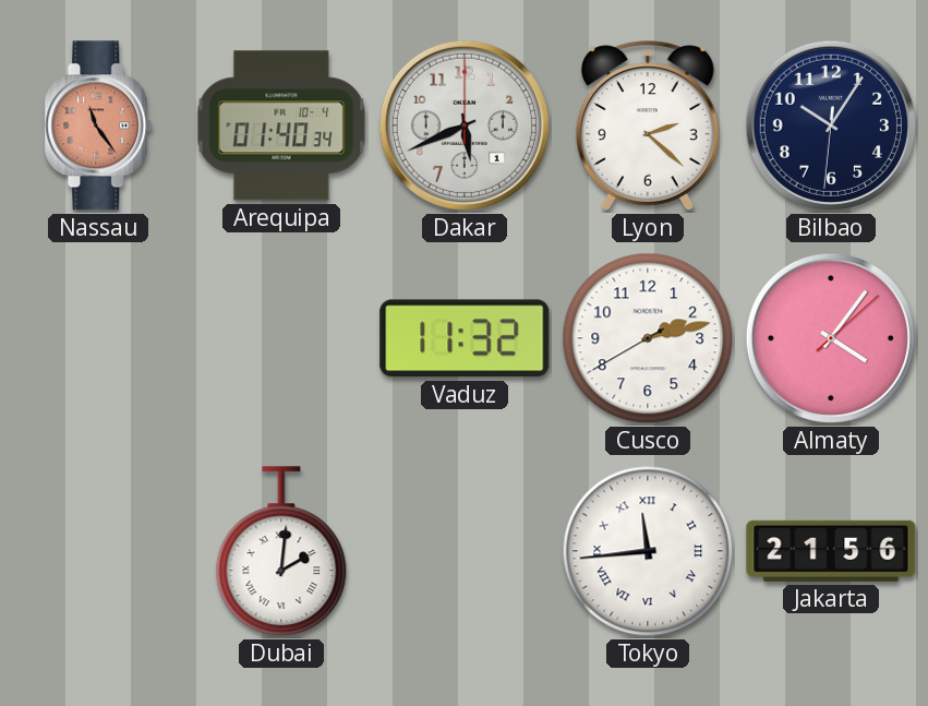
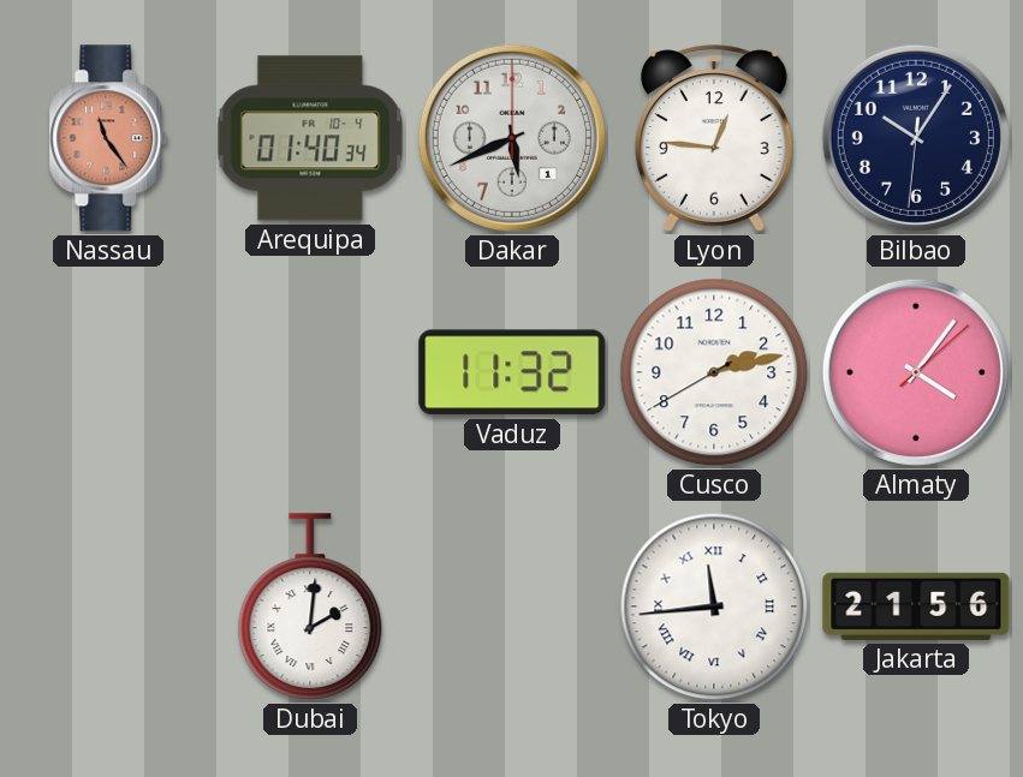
Lyon: 2:22 -> 12:46 (714, 138)
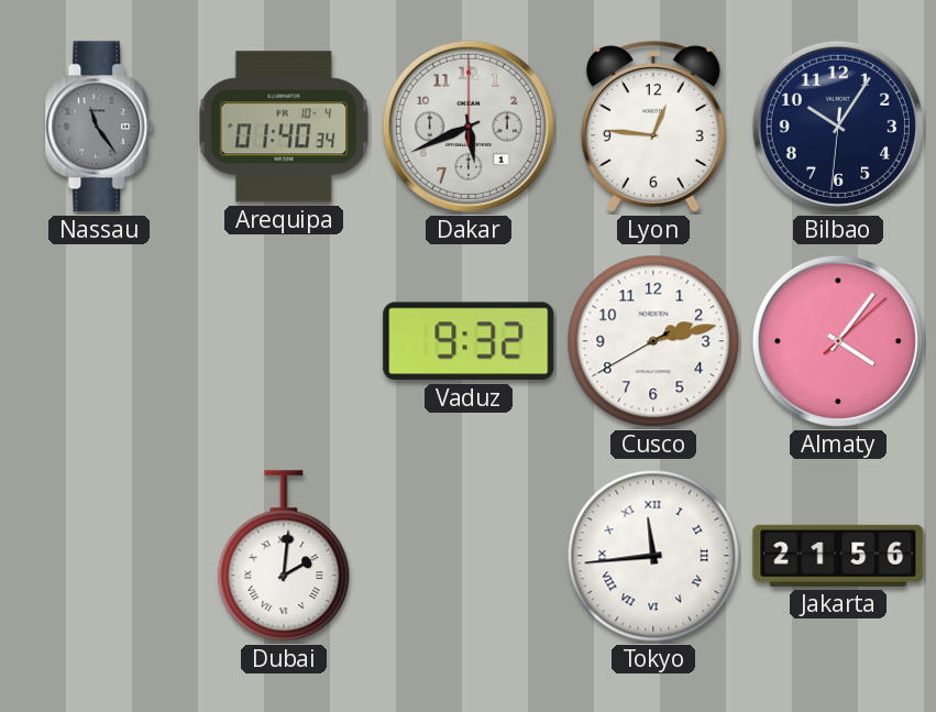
Nassau dial: salmon -> grey (99, 127)
Vaduz: 11:32 -> 9:32 (469, 341)
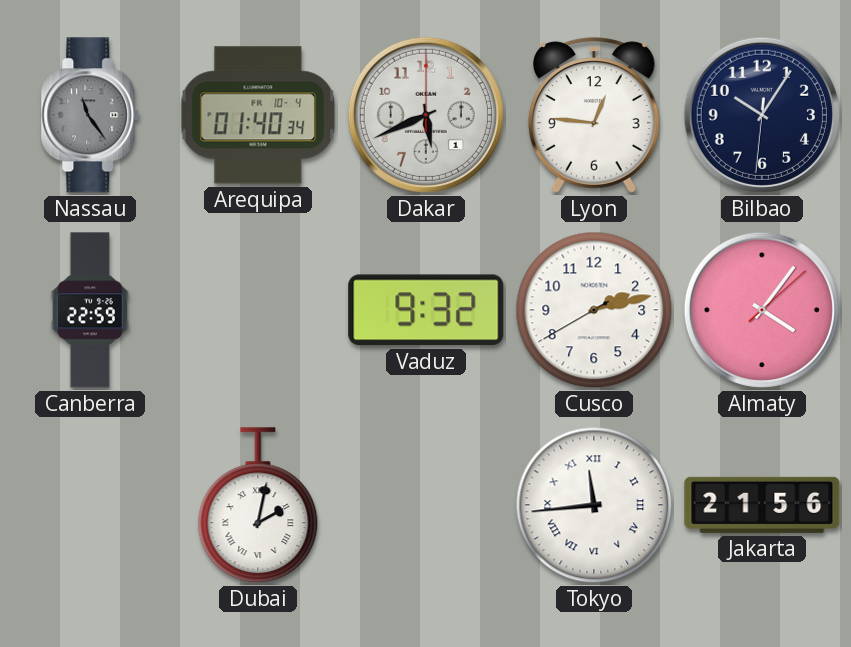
Canberra: none -> 22:59 (90, 310)
Dubai: 2:01 -> 2:02 (258, 506)
